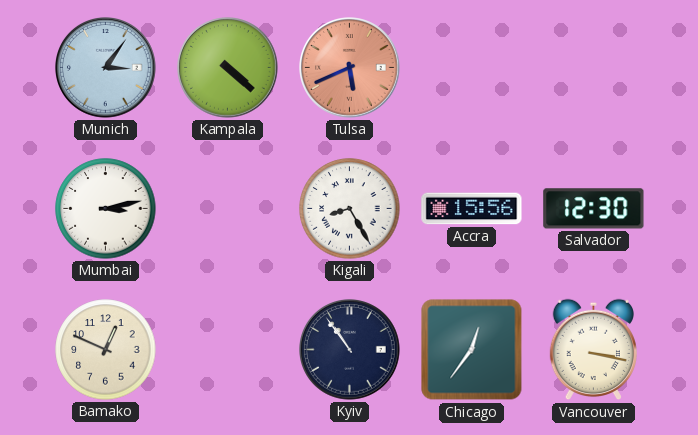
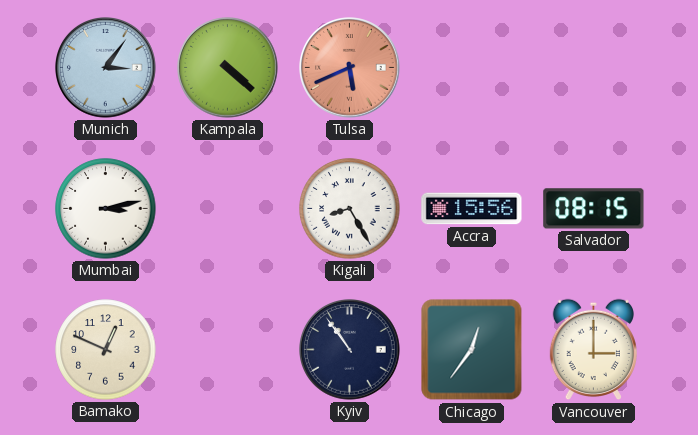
Salvador: 12:30 -> 08:15 (594, 209)
Vancouver: 3:17 -> 3:00 (593, 350)
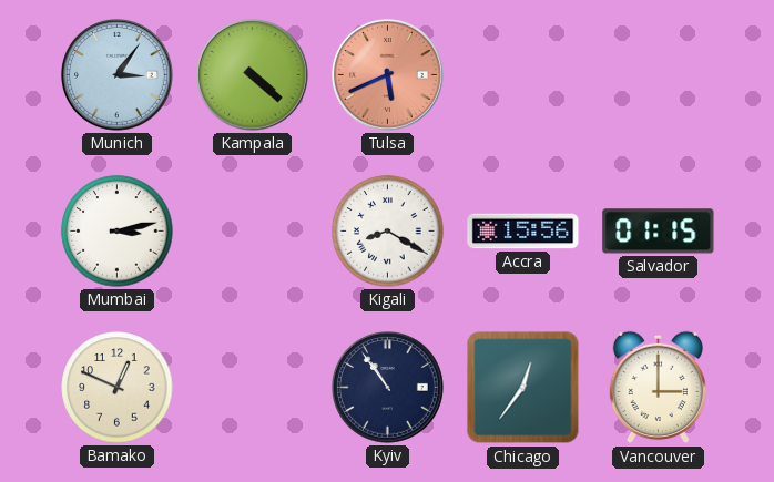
Kigali: 8:25 -> 8:20 (388, 232)
Salvador: 08:15 -> 01:15 (659, 232)
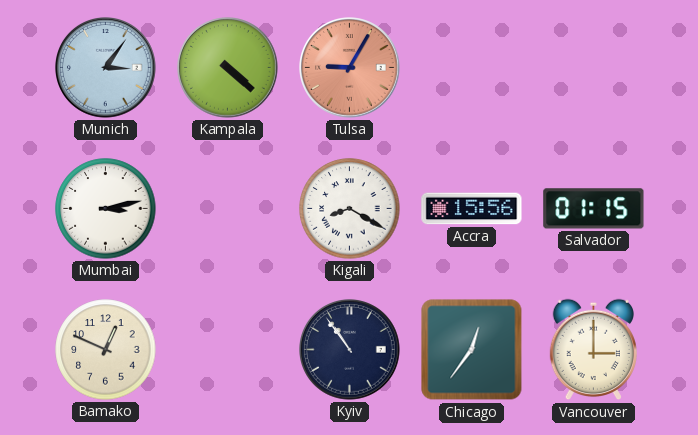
Tulsa: 5:41 -> 9:05 (350, 68)
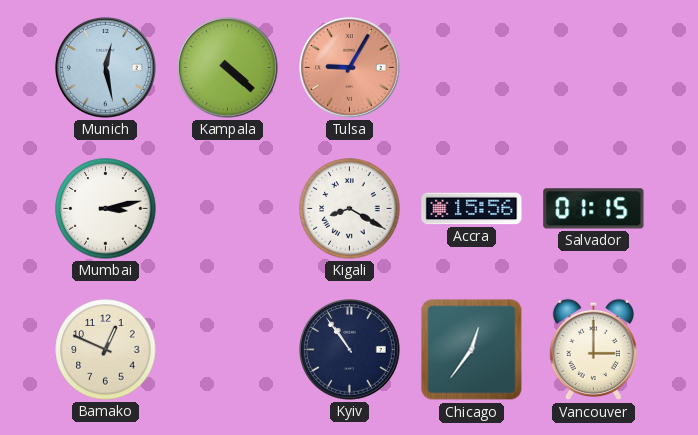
Munich: 3:06 -> 12:28 (106, 68)
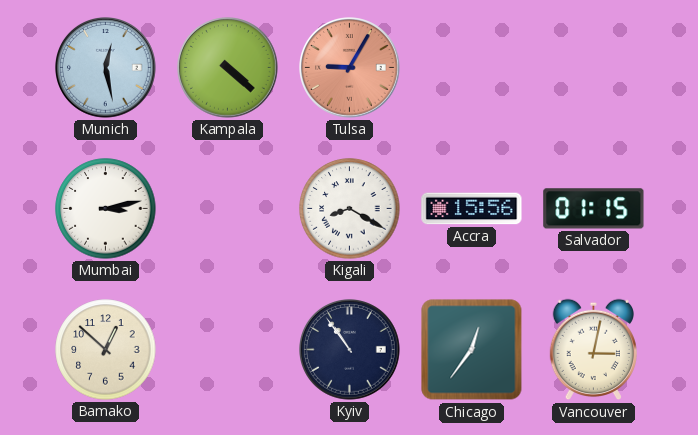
Bamako: 12:49 -> 12:52 (106, 350)
Vancouver: 3:00 -> 3:02 (593, 350)
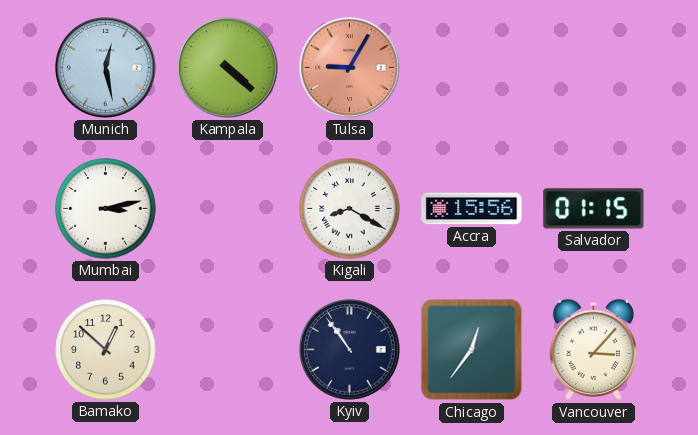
Vancouver: 3:02 -> 3:07 (593, 350)
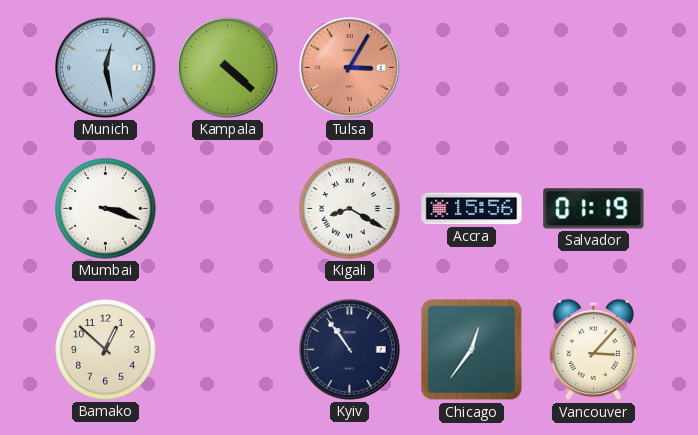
Tulsa: 9:05 -> 3:05 (350, 68)
Mumbai: 3:13 -> 3:18 (106, 209)
Salvador: 01:15 -> 01:19 (594, 209)
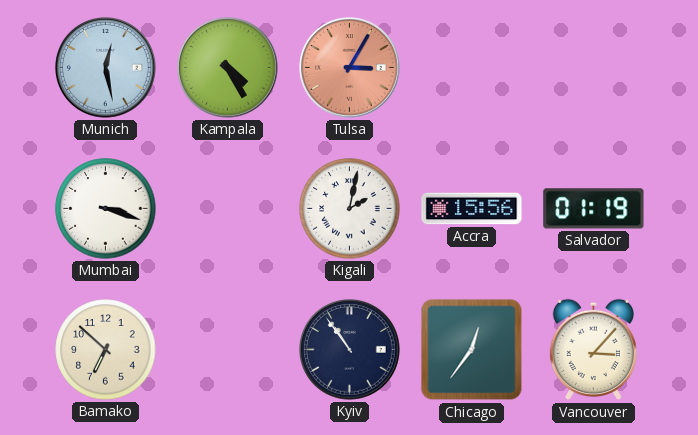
Kampala: 4:22 -> 4:25 (228, 68)
Kigali: 8:20 -> 2:02 (350, 209)
Bamako: 12:52 -> 6:52 (106, 350)
